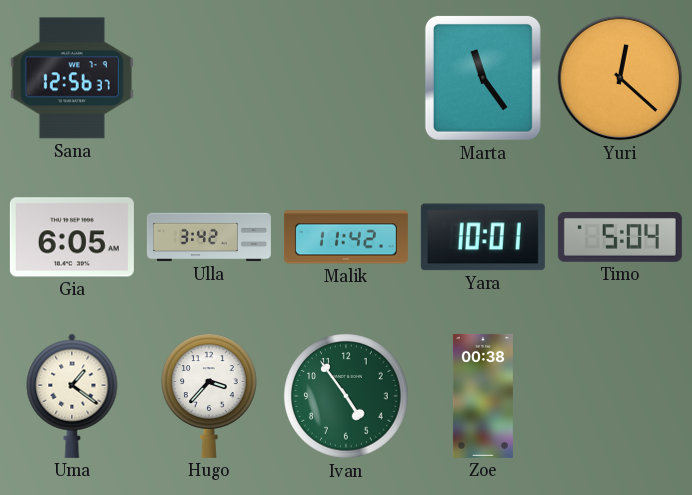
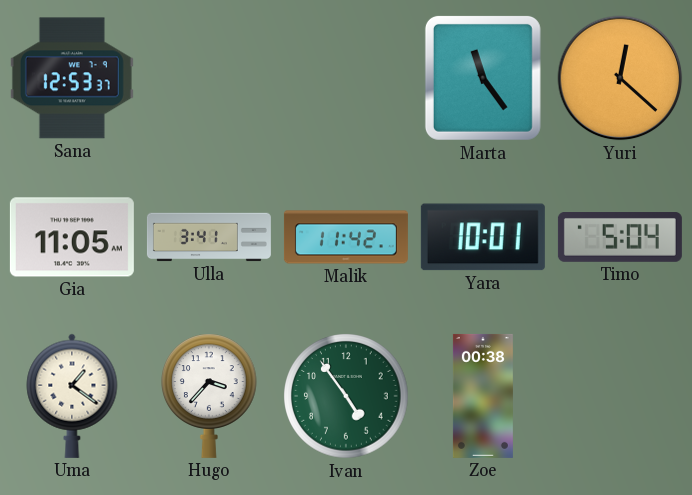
Sana: 12:56 -> 12:53 (72, 78)
Gia: 6:05 -> 11:05 (72, 237)
Ulla: 3:42 -> 3:41 (209, 237)
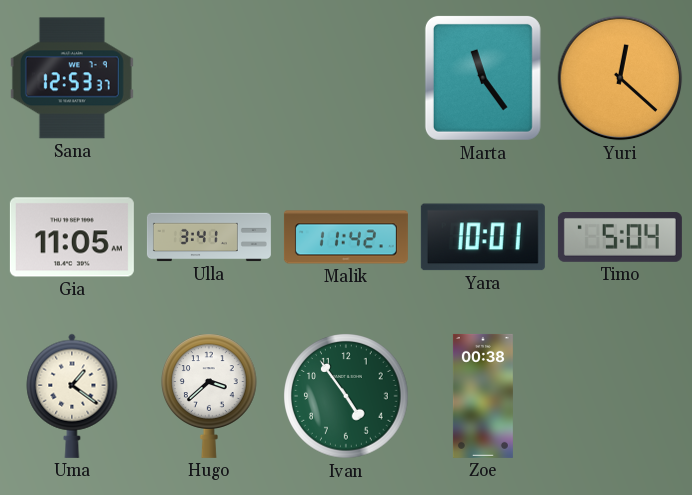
Hugo: 3:37 -> 3:38 (210, 396)
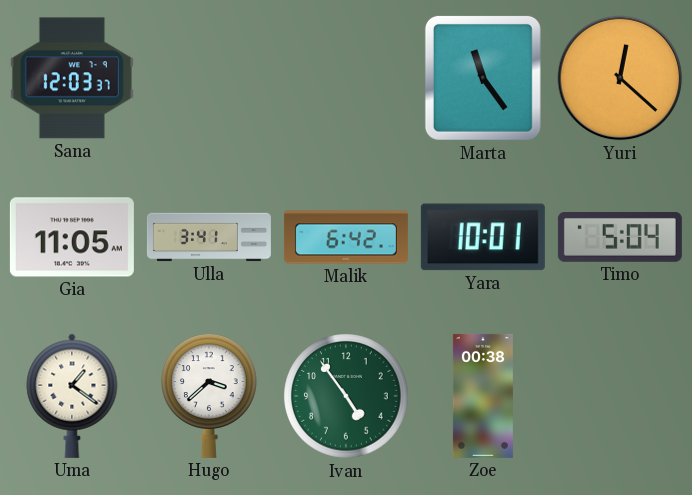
Sana: 12:53 -> 12:03 (72, 78)
Malik: 11:42 -> 6:42 (346, 237)
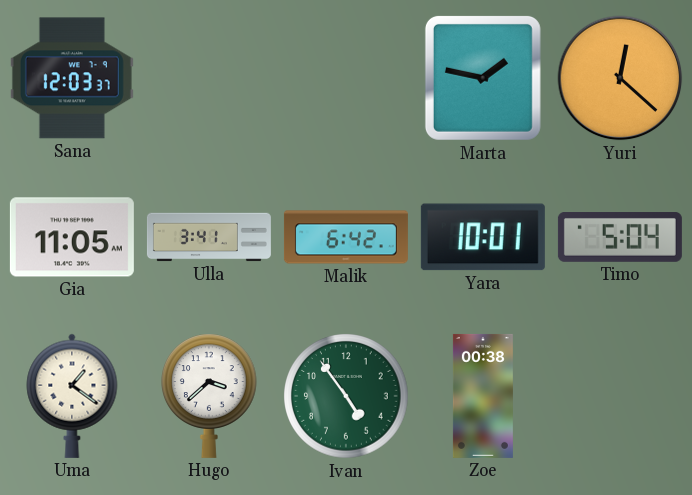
Marta: 11:24 -> 1:47 (483, 78)
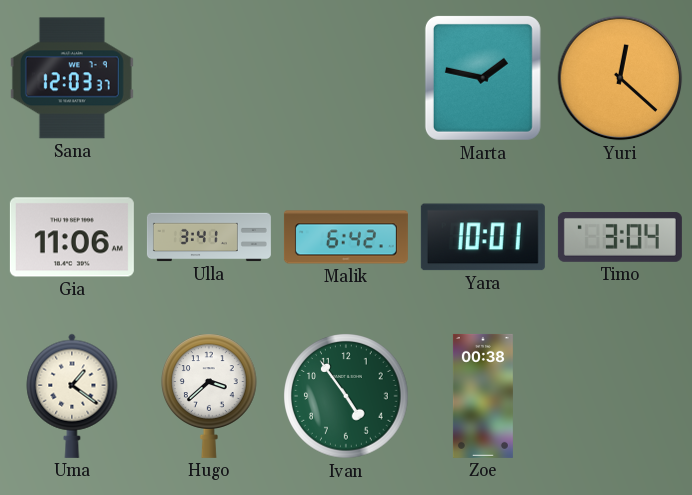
Gia: 11:05 -> 11:06 (72, 237)
Timo: 5:04 -> 3:04 (620, 238)
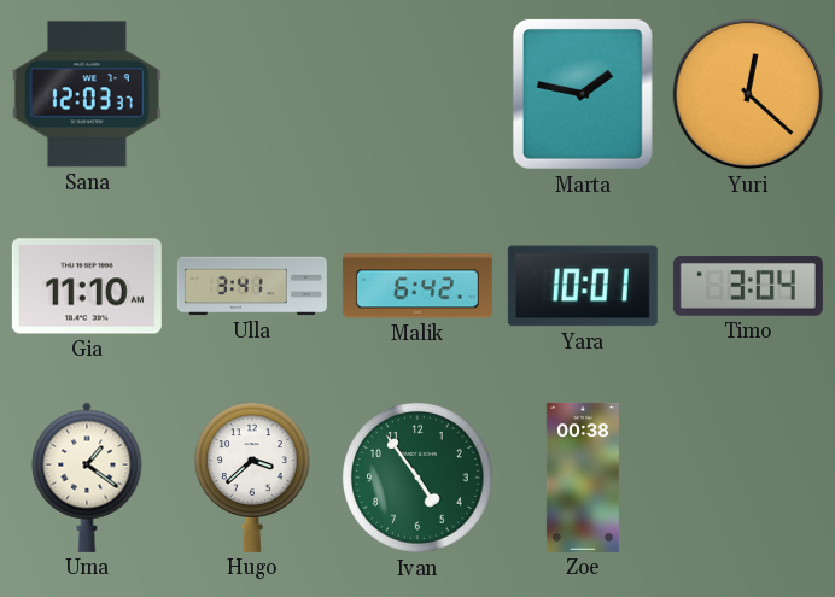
Gia: 11:06 -> 11:10 (87, 286)
